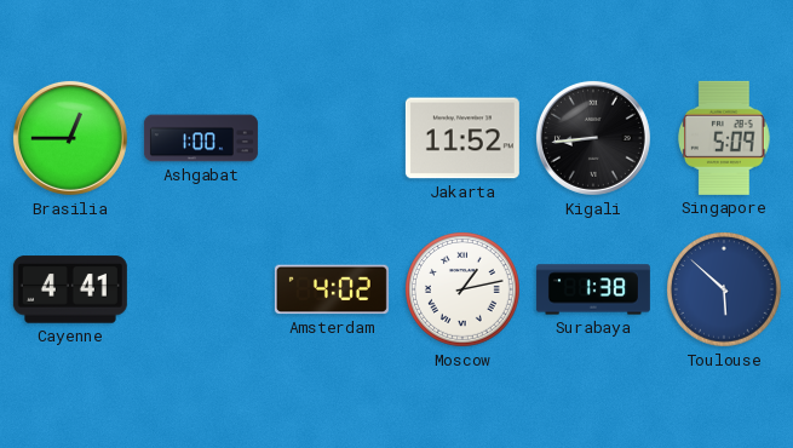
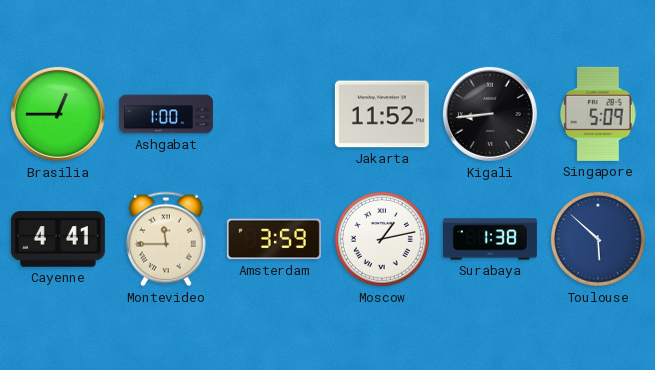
Montevideo: none -> 11:45 (167, 239)
Amsterdam: 4:02 -> 3:59 (274, 239)
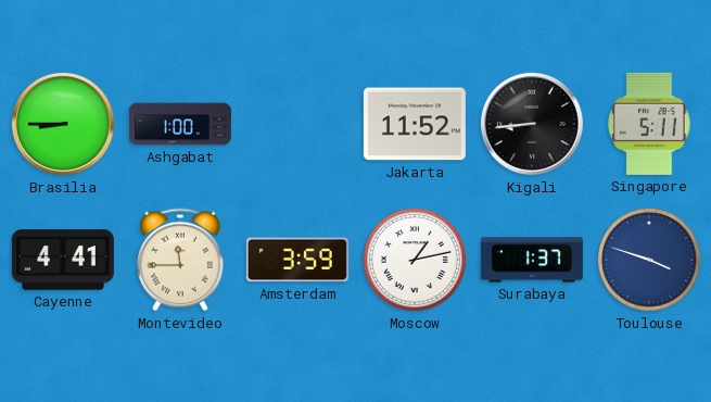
Brasilia: 12:45 -> 8:45 (63, 124)
Singapore: 5:09 -> 5:11 (650, 124)
Surabaya: 1:38 -> 1:37 (532, 260)
Toulouse: 5:52 -> 3:48 (650, 261)
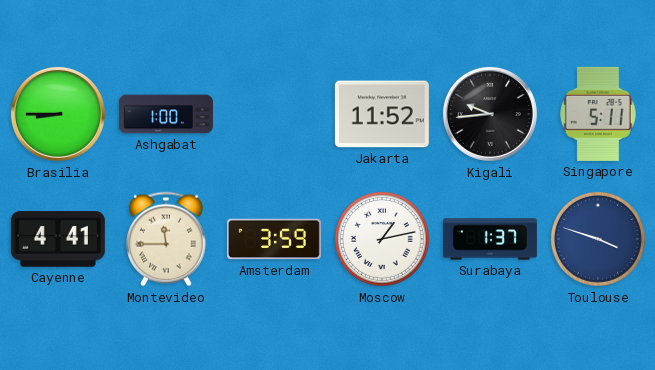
Kigali: 8:44 -> 9:44 (490, 114)
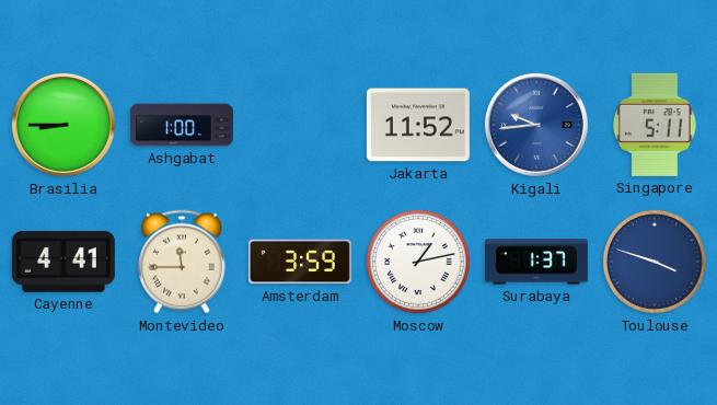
Kigali dial: black -> blue (536, 125)
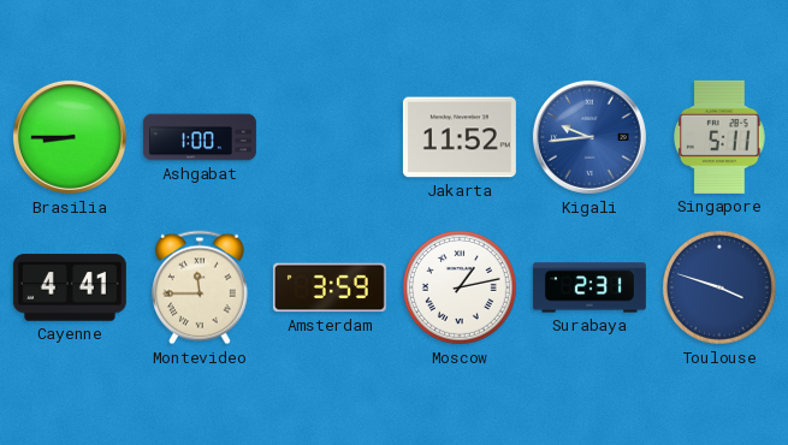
Surabaya: 1:37 -> 2:31 (589, 287)
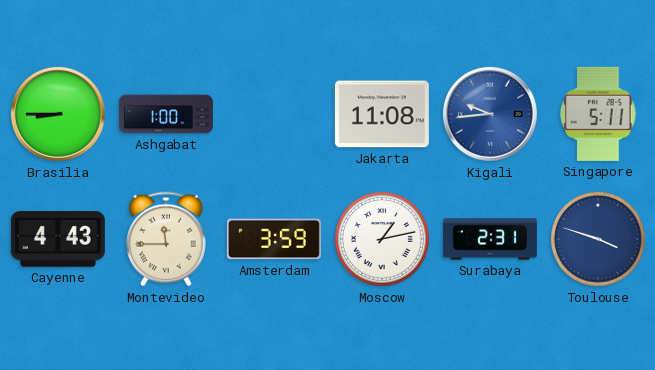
Jakarta: 11:52 -> 11:08 (382, 114)
Cayenne: 4:41 -> 4:43 (58, 239)
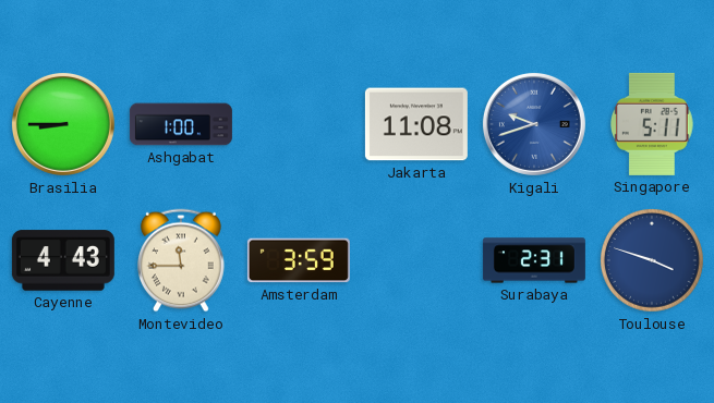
Kigali: 9:44 -> 9:42 (534, 124)
Moscow: 1:13 -> none (383, 240)
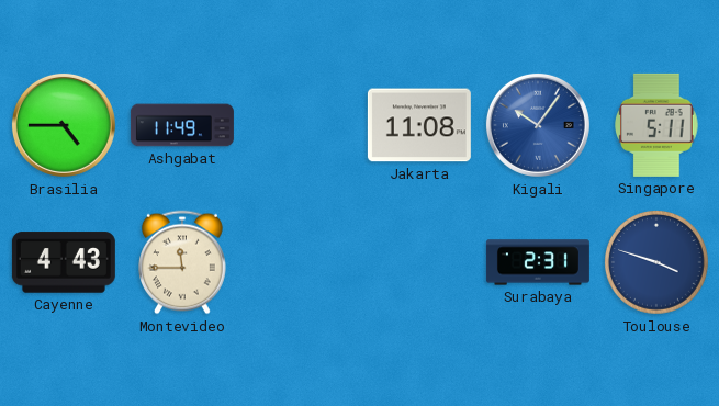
Brasilia: 8:45 -> 4:45 (64, 125)
Ashgabat: 1:00 -> 11:49 (182, 125)
Kigali: 9:42 -> 10:06 (538, 125)
Amsterdam: 3:59 -> none (299, 260)
